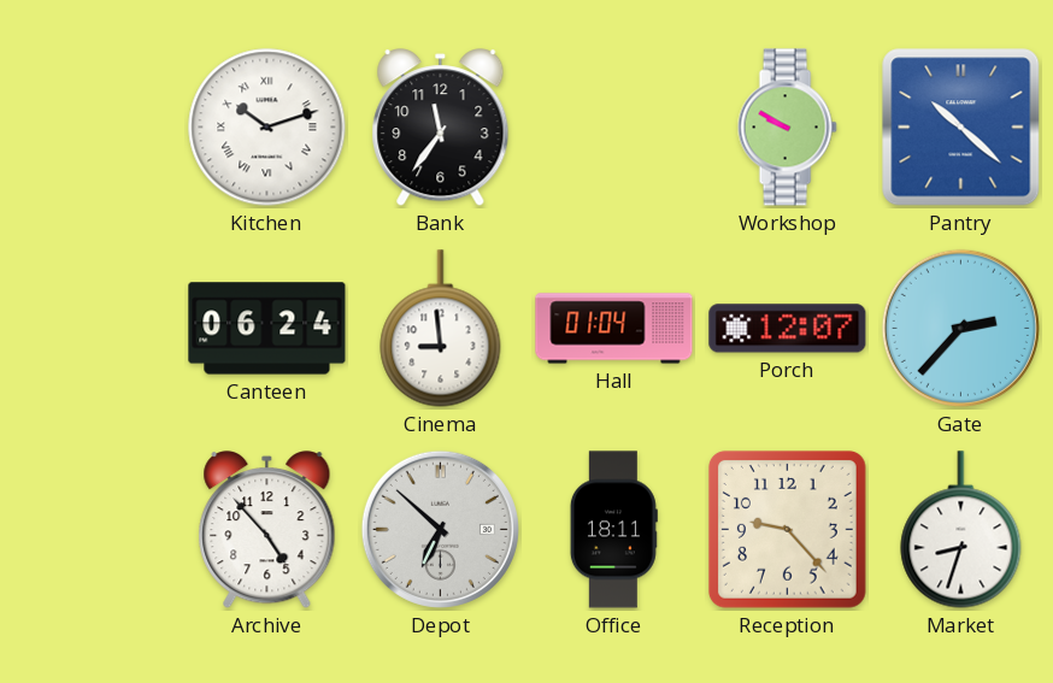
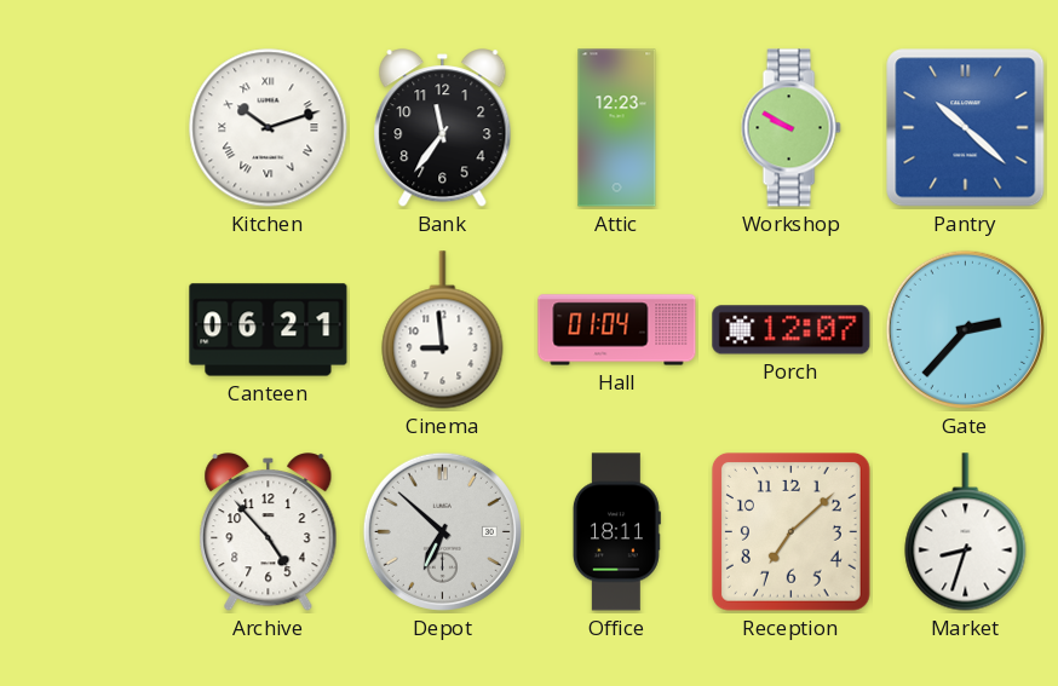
Attic: none -> 12:23 (617, 128)
Canteen: 06:24 -> 06:21 (269, 330)
Reception: 9:23 -> 7:08 (792, 532)
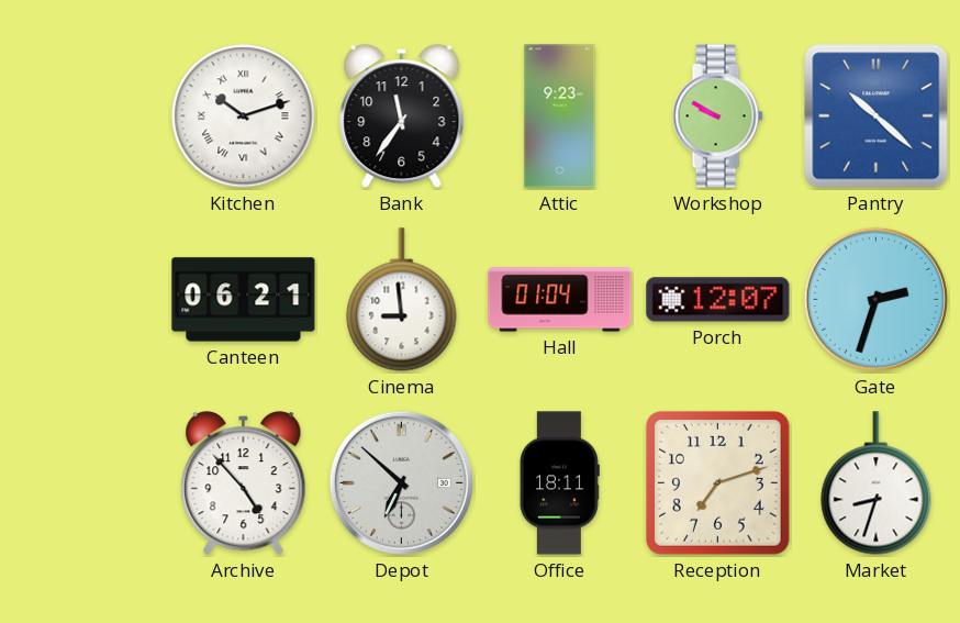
Attic: 12:23 -> 9:23 (560, 116)
Gate: 2:37 -> 2:33 (875, 299)
Reception: 7:08 -> 7:12 (718, 483)
